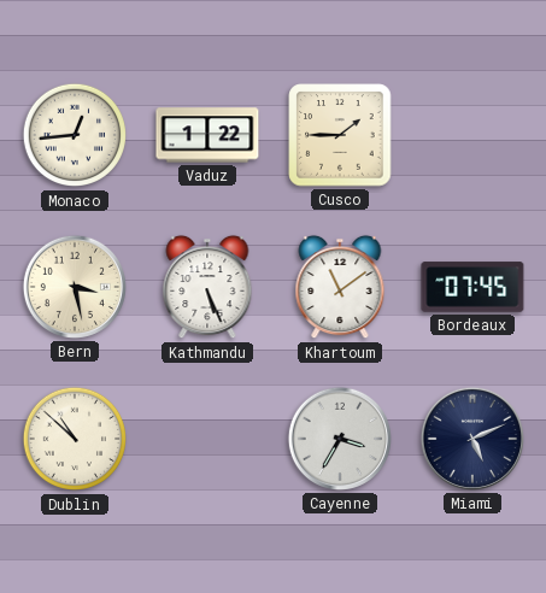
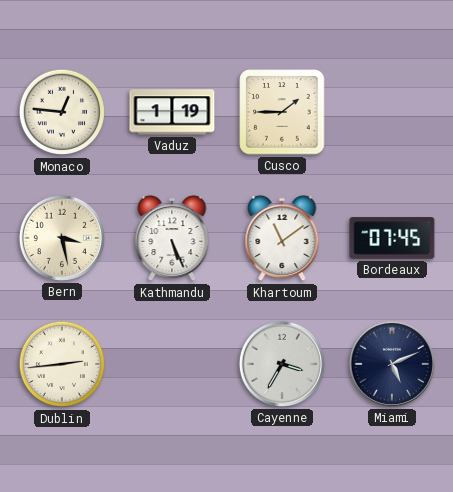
Monaco: 12:44 -> 12:46 (62, 112)
Vaduz: 1:22 -> 1:19 (172, 112)
Dublin: 10:52 -> 2:44 (62, 364)
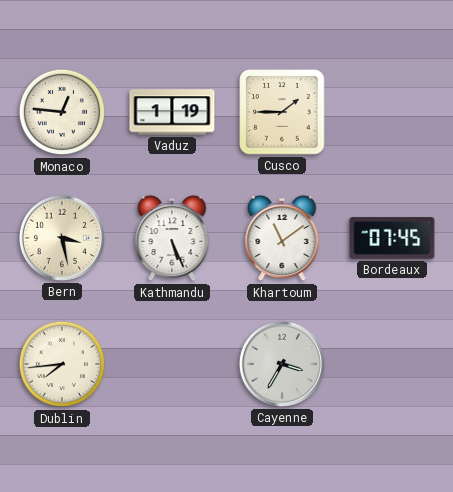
Dublin: 2:44 -> 7:44 (62, 364)
Miami: 5:11 -> none (392, 364)
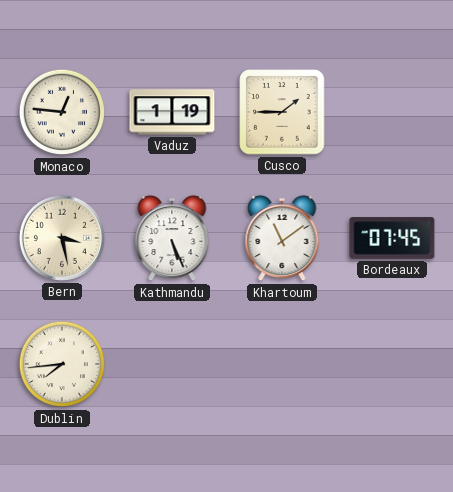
Cayenne: 3:35 -> none (282, 364)
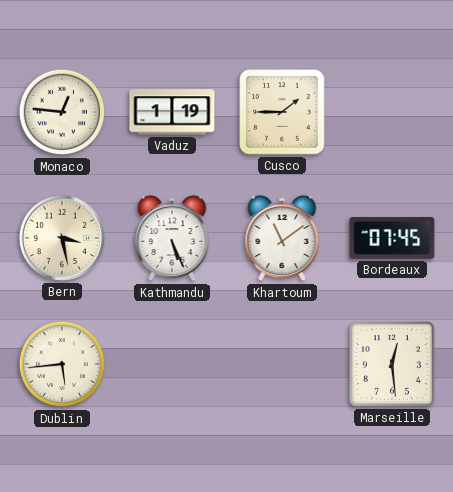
Dublin: 7:44 -> 5:44 (62, 364)
Marseille: none -> 12:29 (392, 364)
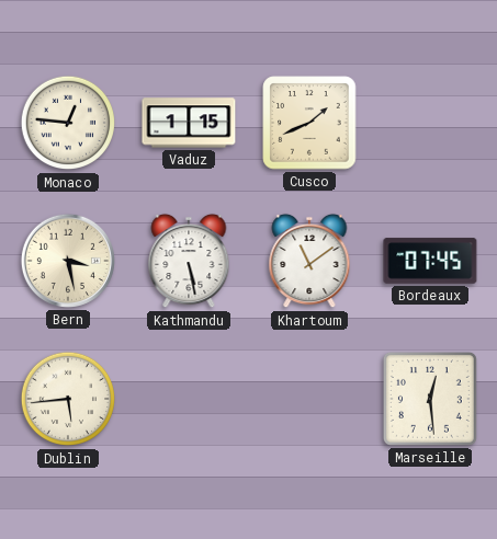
Vaduz: 1:19 -> 1:15 (189, 123)
Cusco: 1:45 -> 1:41 (309, 123)
Kathmandu: 5:26 -> 5:28 (189, 261)
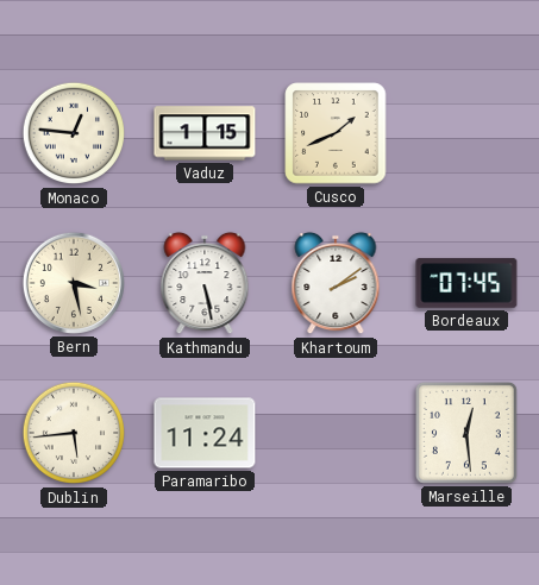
Khartoum: 11:09 -> 2:09 (336, 283)
Paramaribo: none -> 11:24 (205, 433)
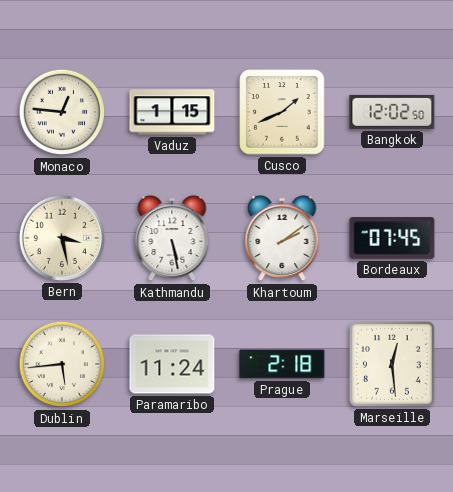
Bangkok: none -> 12:02 (392, 112)
Prague: none -> 2:18 (282, 364)
